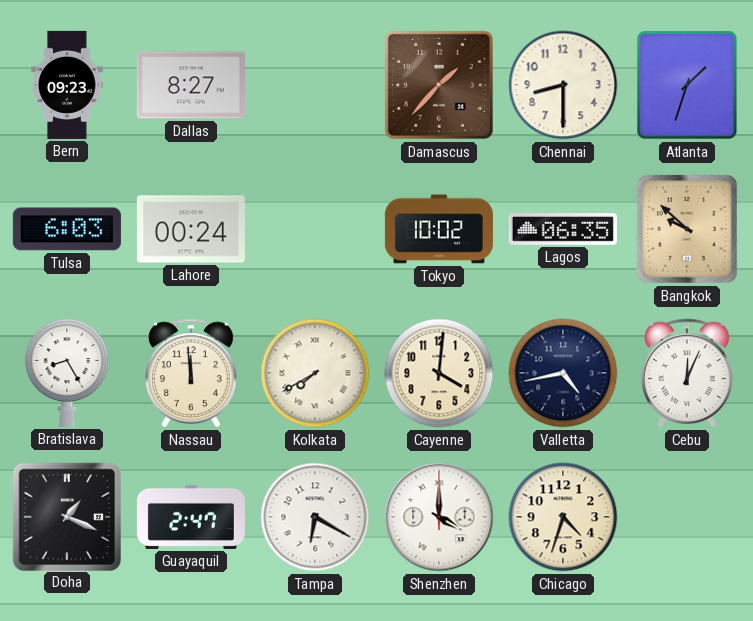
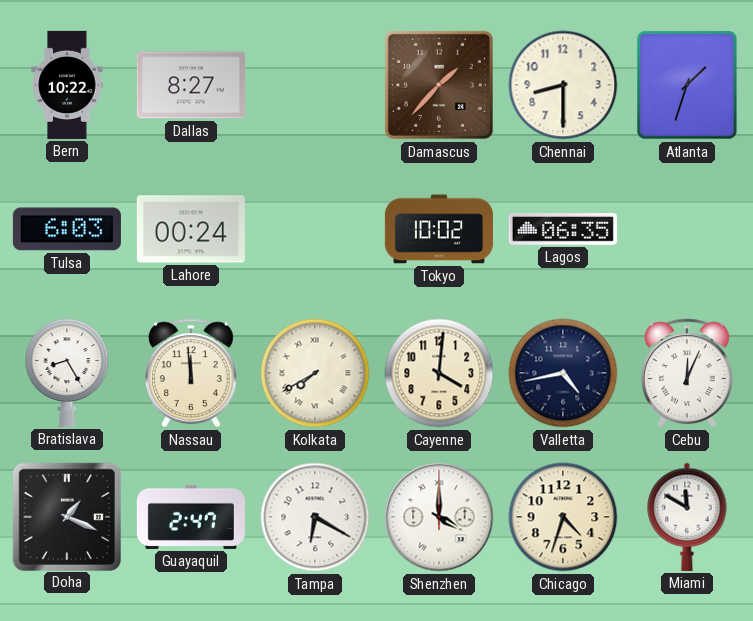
Bern: 09:23 -> 10:22 (67, 85)
Bangkok: 9:52 -> none (688, 229)
Miami: none -> 11:50 (687, 517)
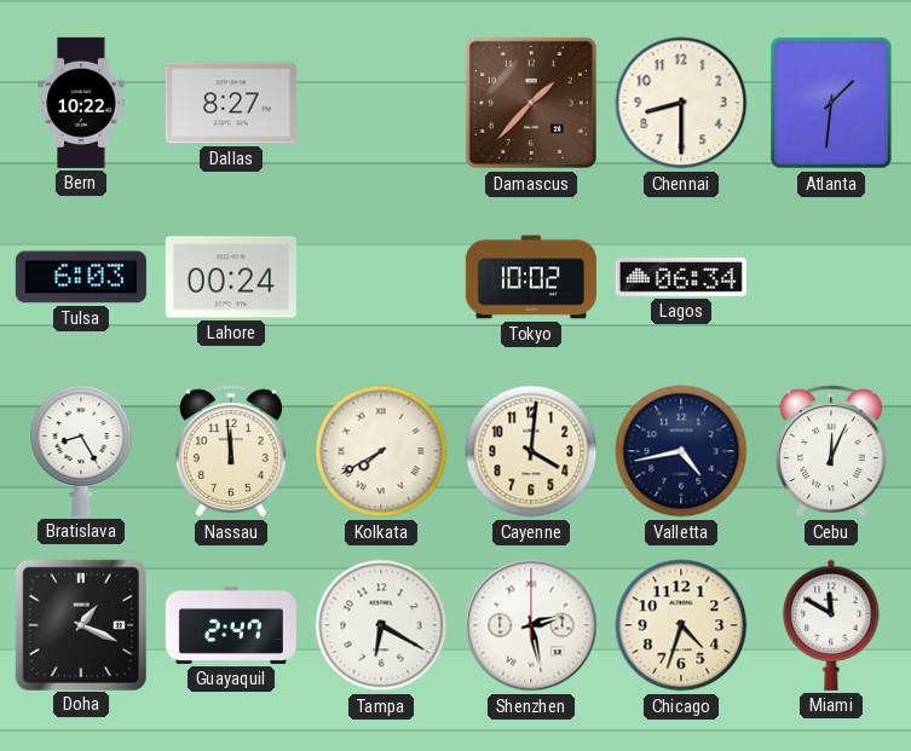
Atlanta: 1:33 -> 1:31 (832, 104)
Lagos: 06:35 -> 06:34 (681, 278)
Shenzhen: 4:00 -> 2:28 (531, 625)
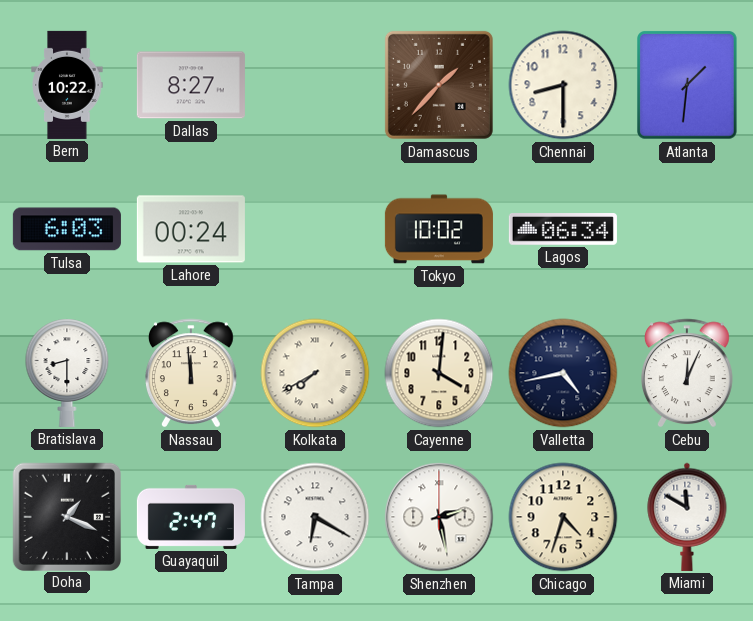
Bratislava: 8:25 -> 8:30 (67, 373)
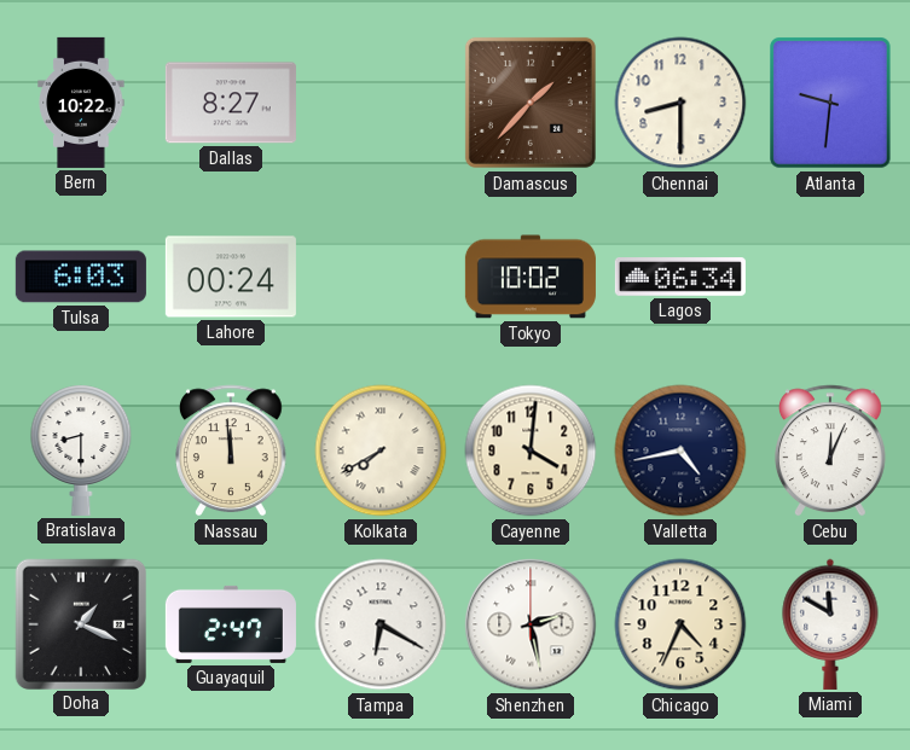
Atlanta: 1:31 -> 9:31 (831, 104)
Chicago: 4:33 -> 4:34 (680, 624)
